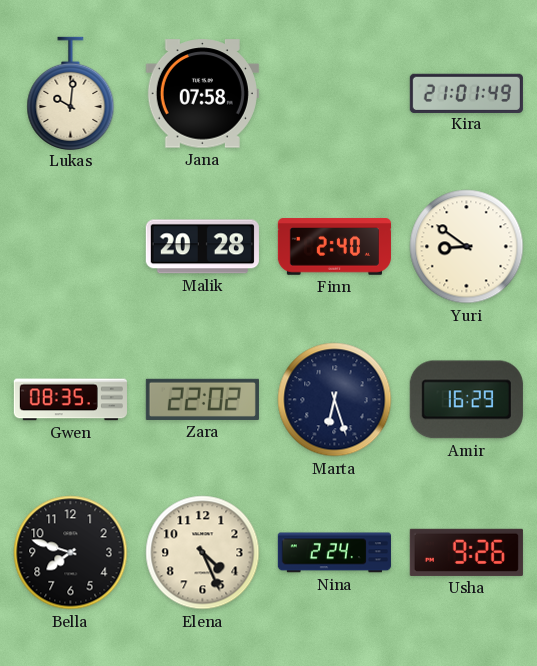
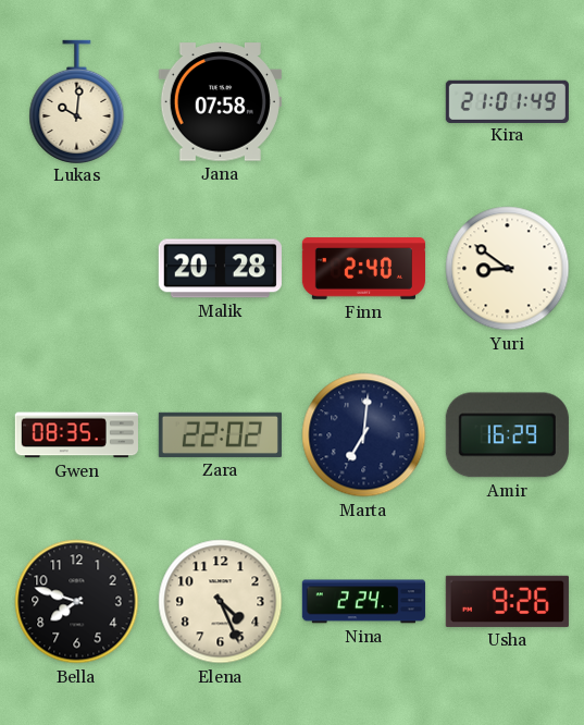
Marta: 6:27 -> 7:01 (364, 435)
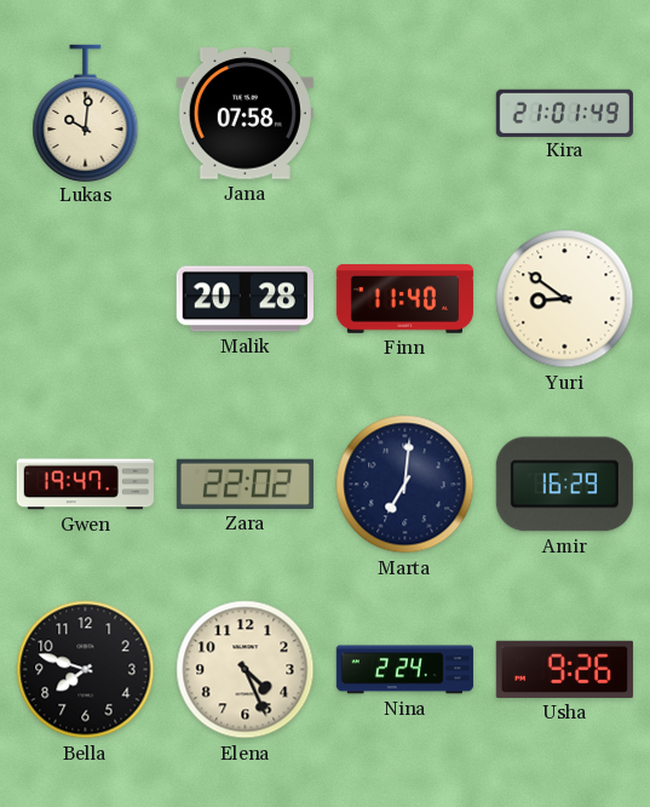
Finn: 2:40 -> 11:40 (404, 299)
Gwen: 08:35 -> 19:47 (85, 485)
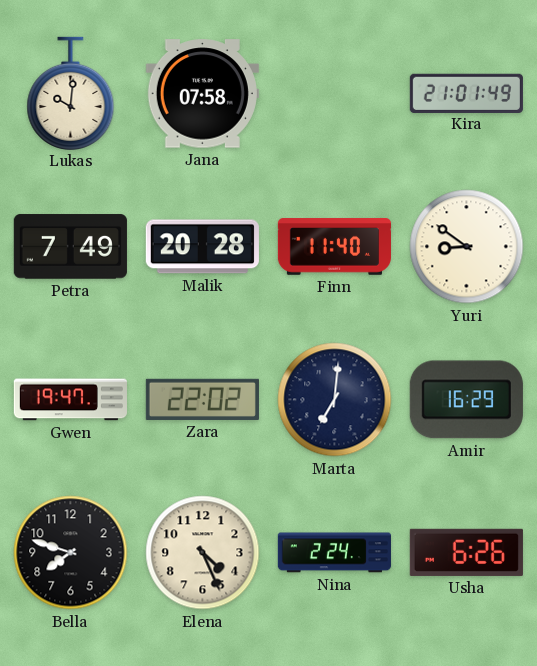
Petra: none -> 7:49 (70, 247)
Usha: 9:26 -> 6:26 (466, 552)
